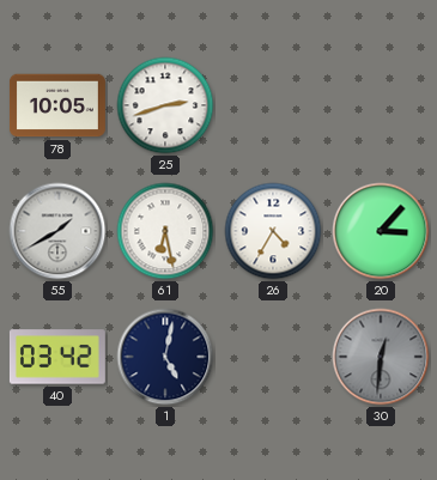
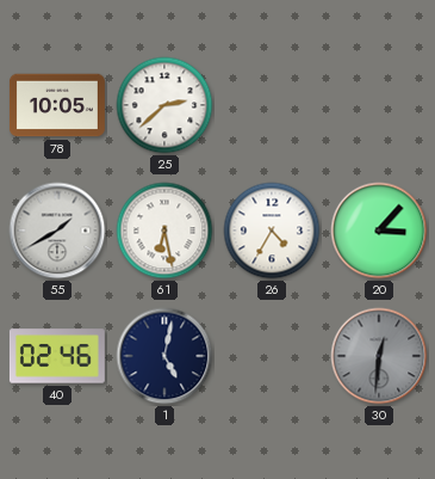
25: 2:42 -> 2:38 (164, 105)
40: 03:42 -> 02:46 (57, 356)
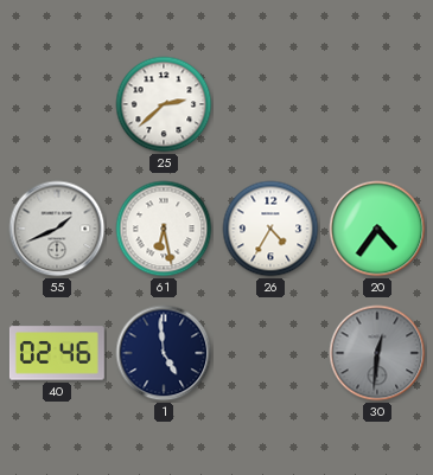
78: 10:05 -> none (57, 105)
55: 1:40 -> 1:41 (57, 229)
20: 3:07 -> 4:36 (377, 229)
1: 5:02 -> 4:59 (164, 353)
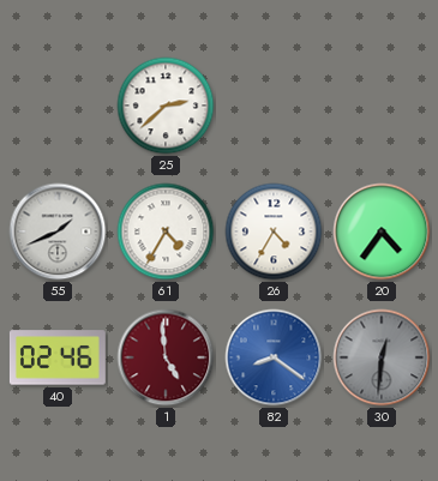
61: 6:28 -> 4:35 (166, 232)
1 dial: navy -> burgundy (166, 357)
82: none -> 8:21 (274, 357)
